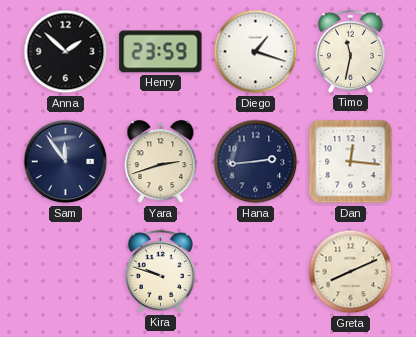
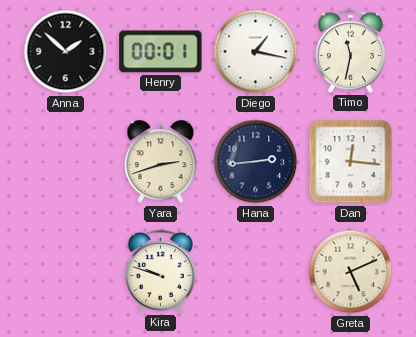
Henry: 23:59 -> 00:01 (161, 52)
Diego: 1:18 -> 1:17 (256, 52)
Sam: 11:54 -> none (66, 162)
Greta: 8:11 -> 5:11 (351, 272)
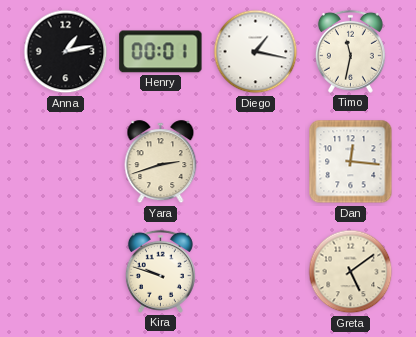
Anna: 1:52 -> 1:13 (66, 52)
Hana: 2:44 -> none (256, 162)
Greta: 5:11 -> 5:09 (351, 272)
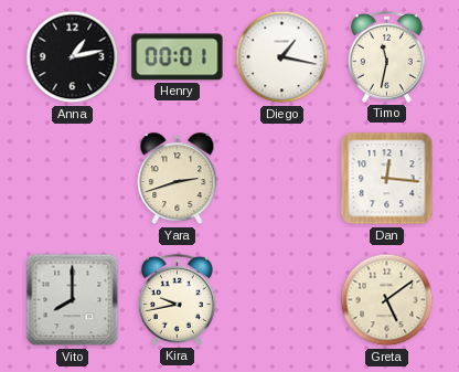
Vito: none -> 8:00 (73, 300)
Kira: 9:48 -> 9:43 (177, 299)
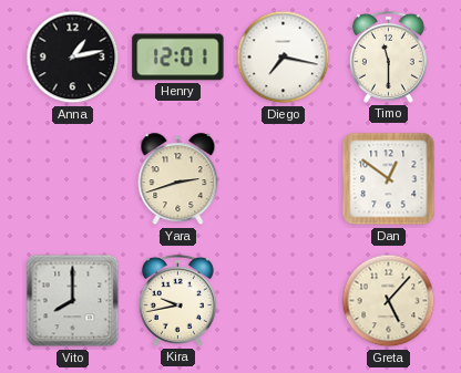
Henry: 00:01 -> 12:01 (178, 58)
Diego: 1:17 -> 7:17 (284, 58)
Timo: 11:32 -> 11:30 (388, 56)
Dan: 12:16 -> 12:51 (389, 179)
Greta: 5:09 -> 5:07 (389, 301)
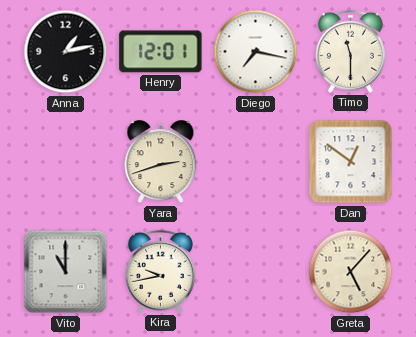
Vito: 8:00 -> 11:00 (66, 272)
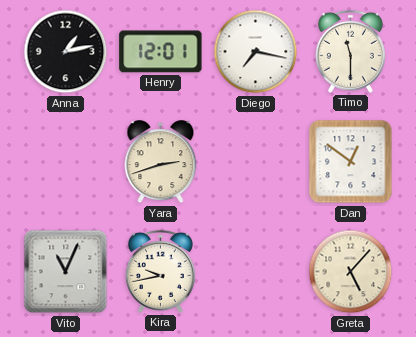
Vito: 11:00 -> 11:04 (66, 272)
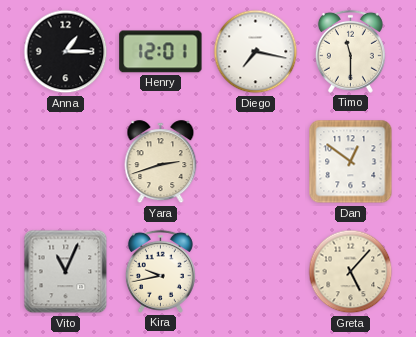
Anna: 1:13 -> 1:15 (66, 52)
